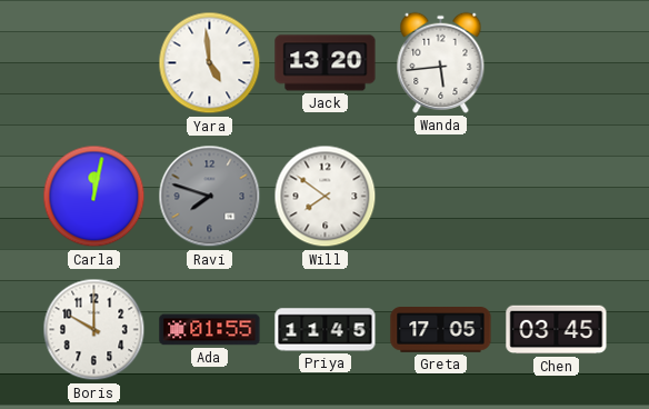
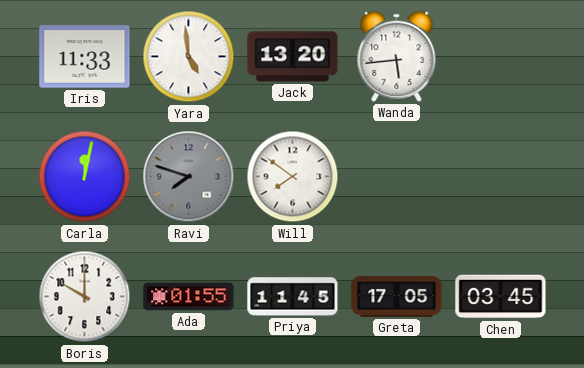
Iris: none -> 11:33 (85, 57)
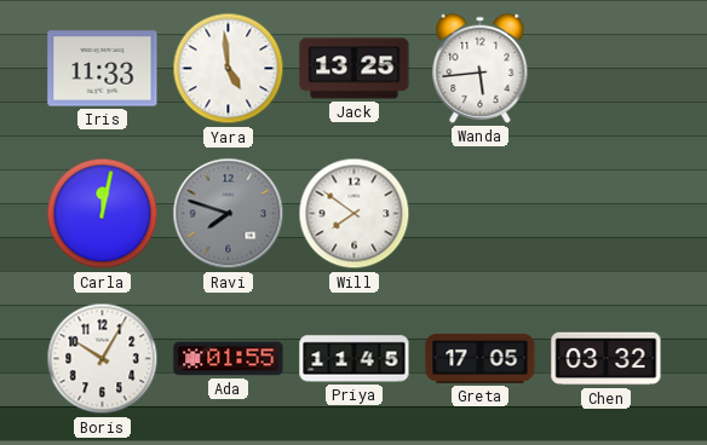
Jack: 13:20 -> 13:25 (355, 69)
Boris: 10:00 -> 10:05 (103, 359)
Chen: 03:45 -> 03:32 (607, 359)
